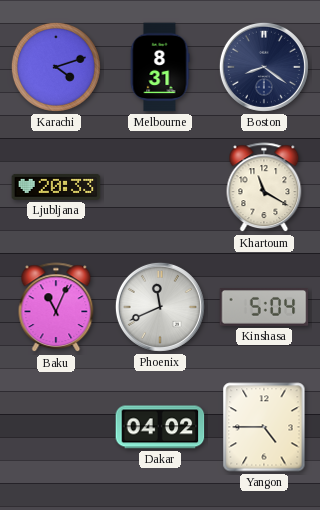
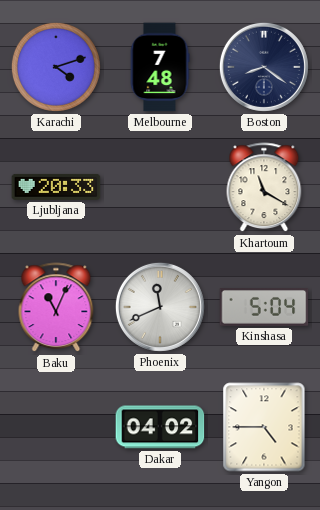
Melbourne: 8:31 -> 7:48 (160, 67)
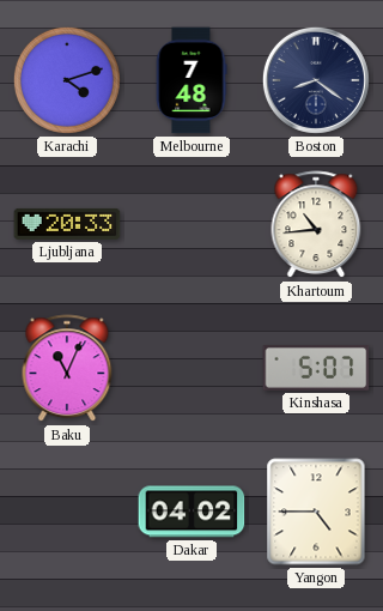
Khartoum: 11:20 -> 10:44 (316, 225)
Phoenix: 11:41 -> none (160, 307)
Kinshasa: 5:04 -> 5:07 (316, 368)
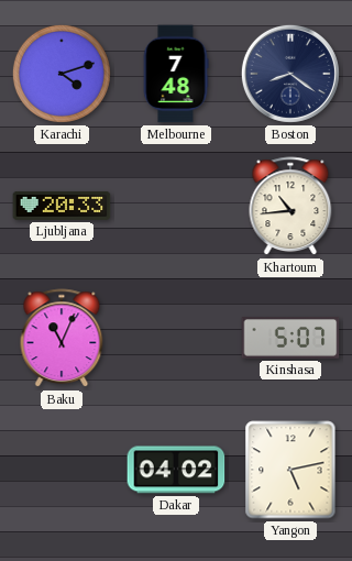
Yangon: 4:45 -> 5:13 (290, 470)
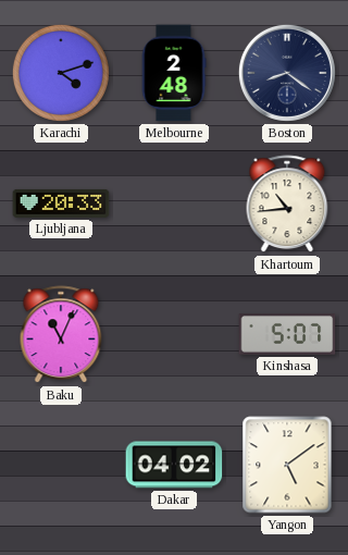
Melbourne: 7:48 -> 2:48 (174, 73)
Yangon: 5:13 -> 5:09 (287, 465)
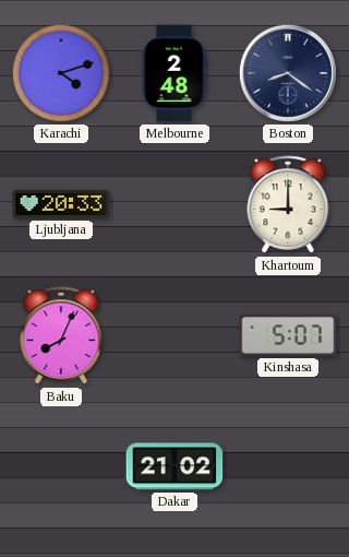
Khartoum: 10:44 -> 9:00 (288, 205)
Baku: 11:04 -> 8:04 (61, 336)
Dakar: 04:02 -> 21:02 (174, 466)
Yangon: 5:09 -> none (287, 465)
